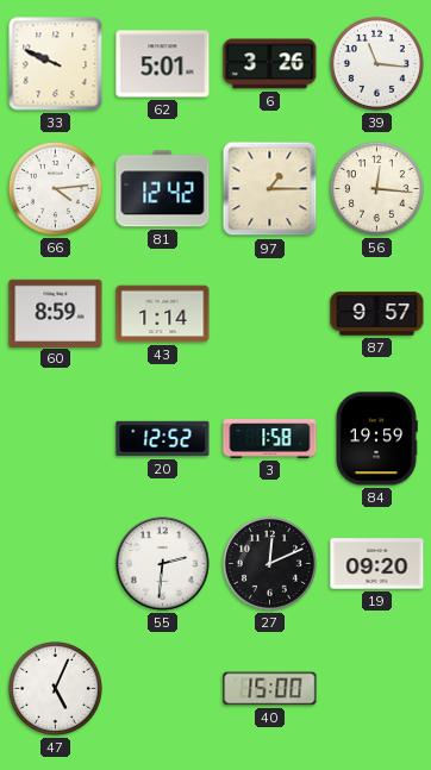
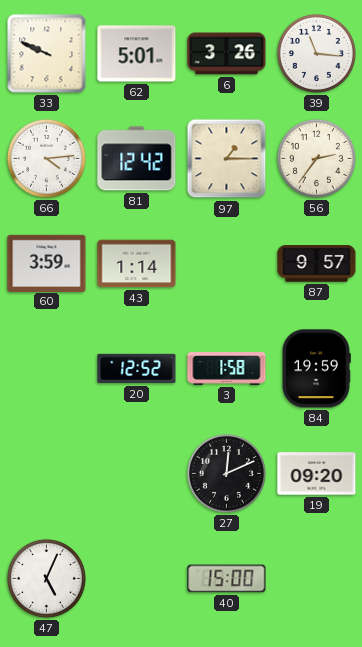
56: 12:16 -> 2:36 (316, 158)
60: 8:59 -> 3:59 (47, 263)
55: 2:31 -> none (163, 564)
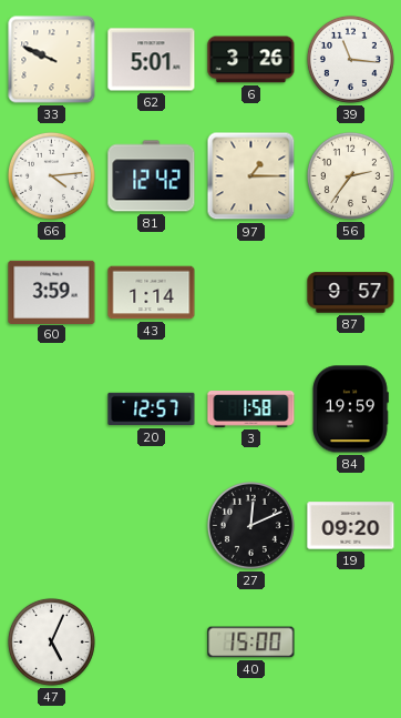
20: 12:52 -> 12:57 (152, 409)
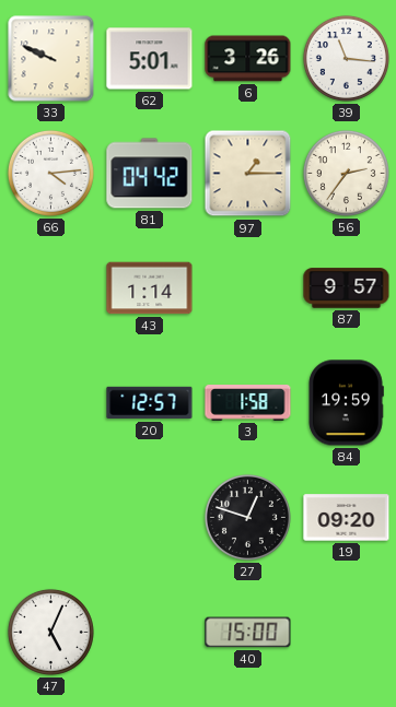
81: 12:42 -> 04:42 (150, 174)
60: 3:59 -> none (52, 292)
27: 12:11 -> 12:48 (247, 517)
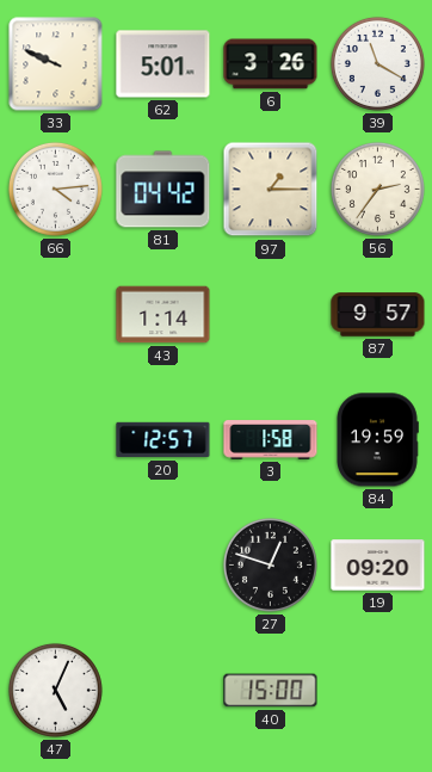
39: 11:16 -> 11:20 (377, 63)
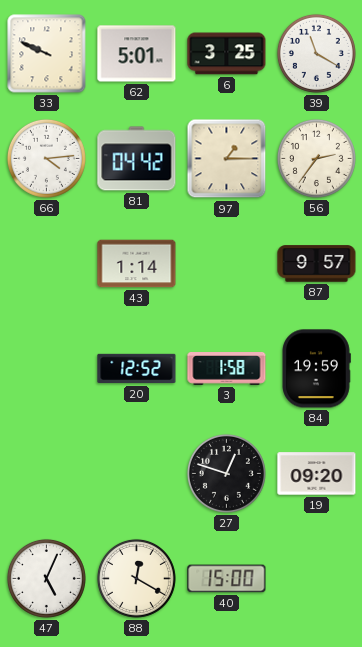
6: 3:26 -> 3:25 (227, 54)
20: 12:57 -> 12:52 (137, 369)
88: none -> 12:20 (136, 578)
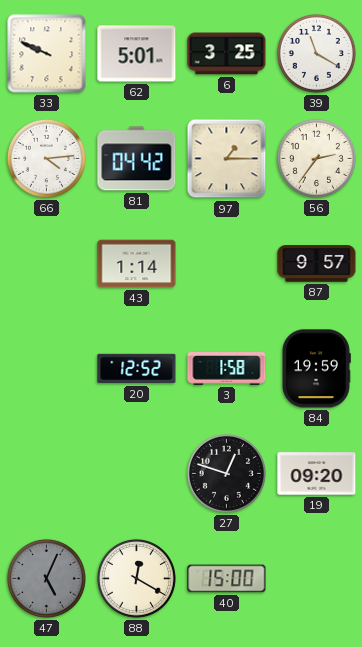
47 dial: white -> grey (46, 578)
